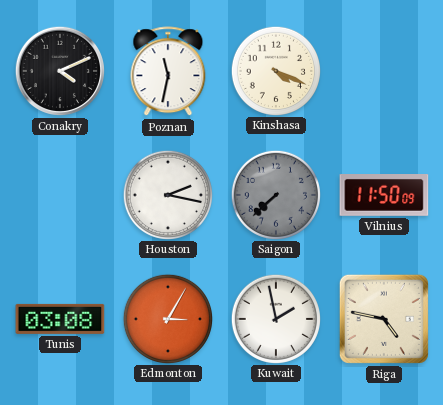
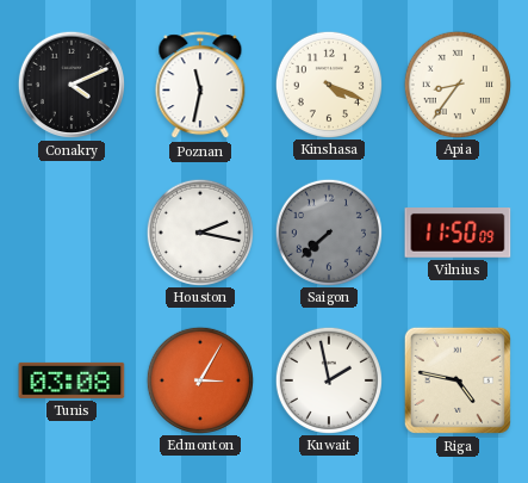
Apia: none -> 8:36 (456, 83)
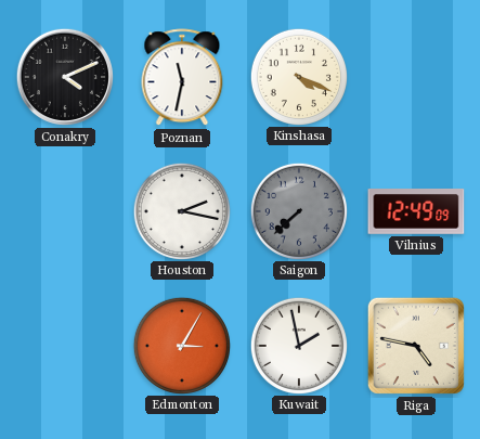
Apia: 8:36 -> none (456, 83)
Vilnius: 11:50 -> 12:49 (416, 212)
Tunis: 03:08 -> none (72, 380)
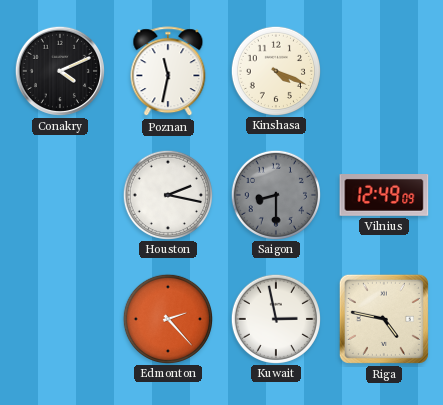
Saigon: 7:38 -> 8:30 (275, 194)
Edmonton: 3:05 -> 2:23 (167, 318)
Kuwait: 1:58 -> 2:58 (275, 318)
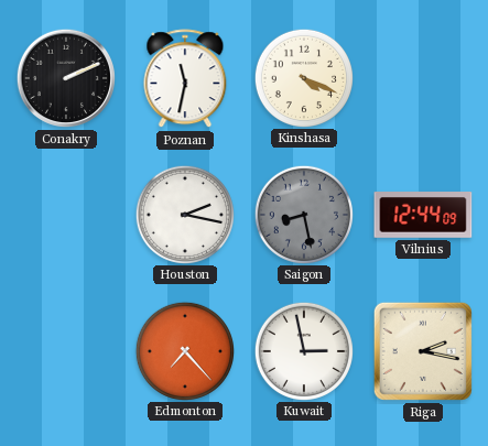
Conakry: 4:11 -> 2:11 (66, 78)
Saigon: 8:30 -> 8:28 (303, 214)
Vilnius: 12:49 -> 12:44 (423, 216)
Edmonton: 2:23 -> 7:23 (184, 350)
Riga: 4:47 -> 2:17 (423, 351)
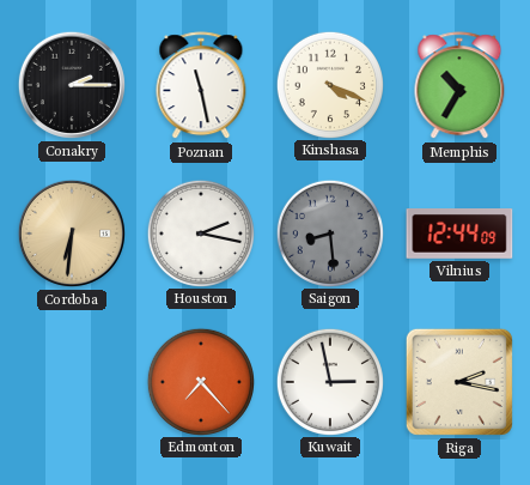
Conakry: 2:11 -> 2:15 (72, 85)
Poznan: 11:32 -> 11:28 (201, 86)
Memphis: none -> 10:35 (459, 86)
Cordoba: none -> 6:31 (72, 234)
Saigon: 8:28 -> 8:29 (329, 232)
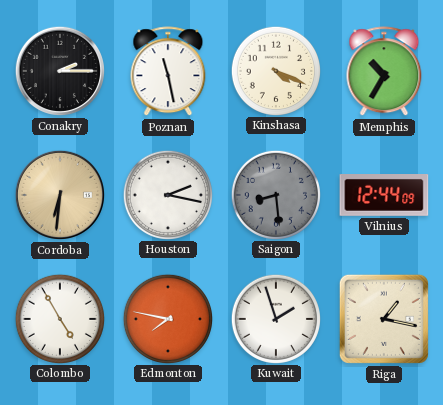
Colombo: none -> 4:55 (59, 318)
Edmonton: 7:23 -> 7:47 (167, 318)
Kuwait: 2:58 -> 1:57 (275, 318)
Riga: 2:17 -> 1:17 (384, 319)
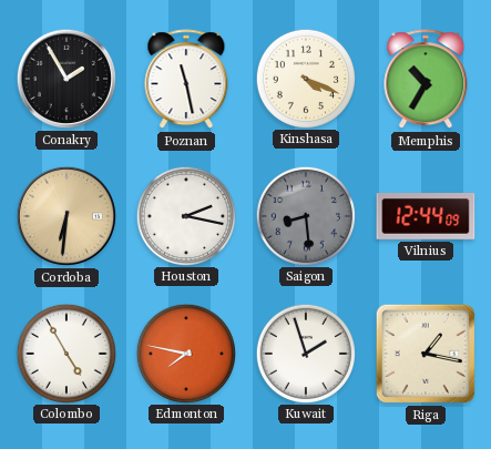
Conakry: 2:15 -> 1:55 (67, 79)
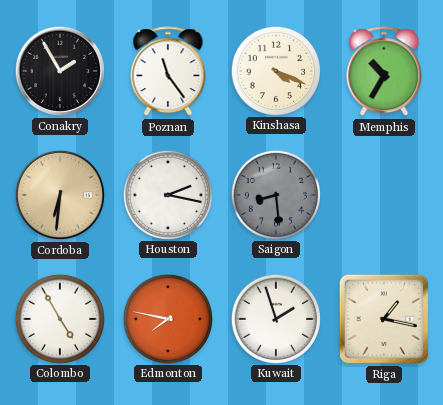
Poznan: 11:28 -> 11:24 (168, 72)
Vilnius: 12:44 -> none (426, 217)
